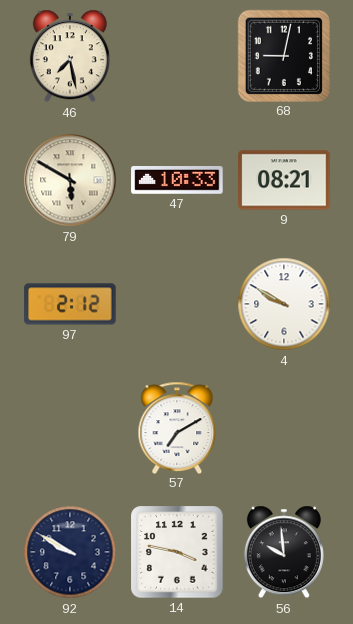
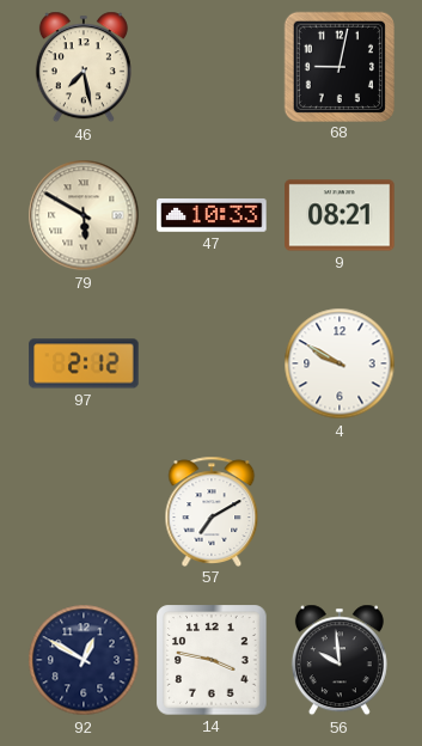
92: 9:50 -> 12:50 (84, 660)
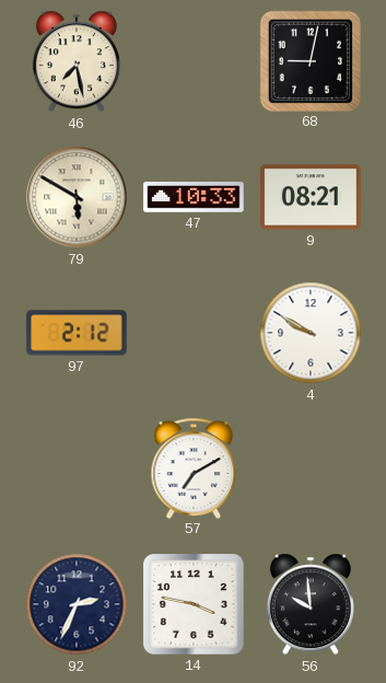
92: 12:50 -> 2:34 (77, 604)
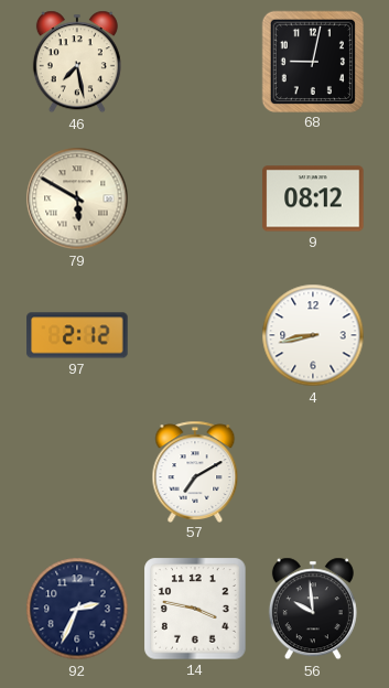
47: 10:33 -> none (194, 198)
9: 08:21 -> 08:12 (313, 198)
4: 9:50 -> 8:43 (313, 335)
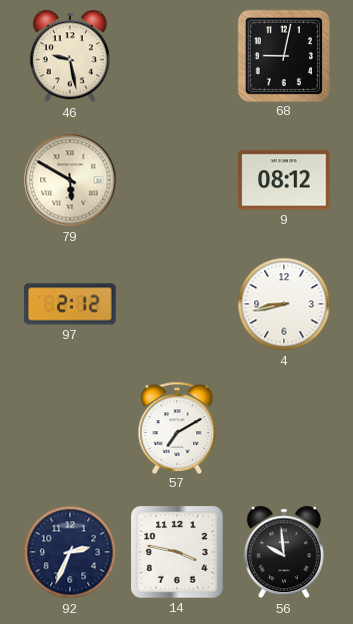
46: 7:28 -> 9:28 (70, 56)
